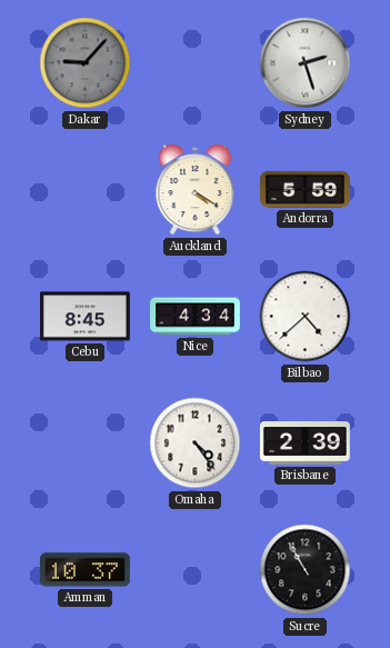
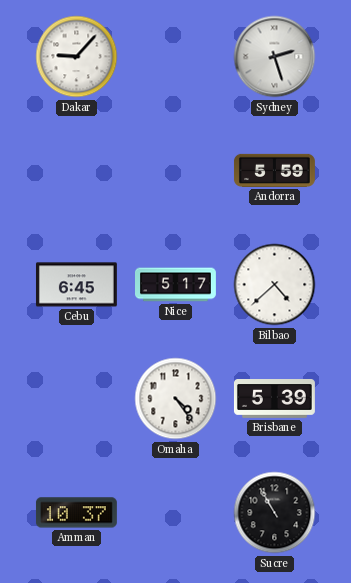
Dakar dial: grey -> white (77, 57)
Auckland: 4:20 -> none (196, 190)
Cebu: 8:45 -> 6:45 (76, 285)
Nice: 4:34 -> 5:17 (176, 285)
Brisbane: 2:39 -> 5:39 (274, 399)
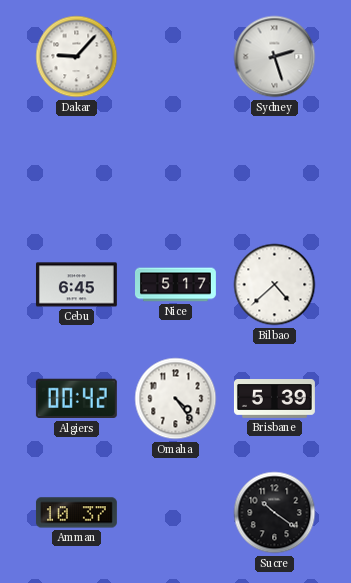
Andorra: 5:59 -> none (274, 170)
Algiers: none -> 00:42 (76, 399)
Sucre: 10:55 -> 10:21 (275, 513)
